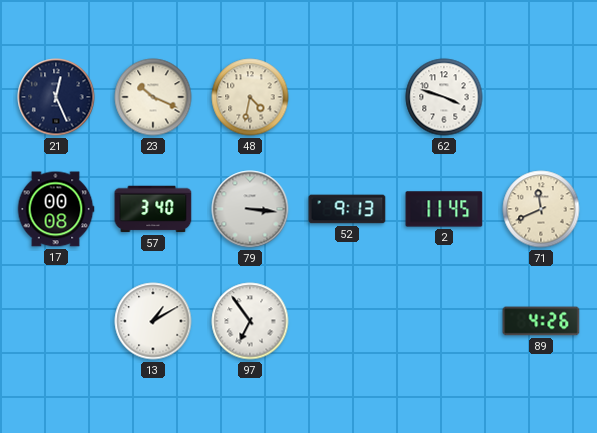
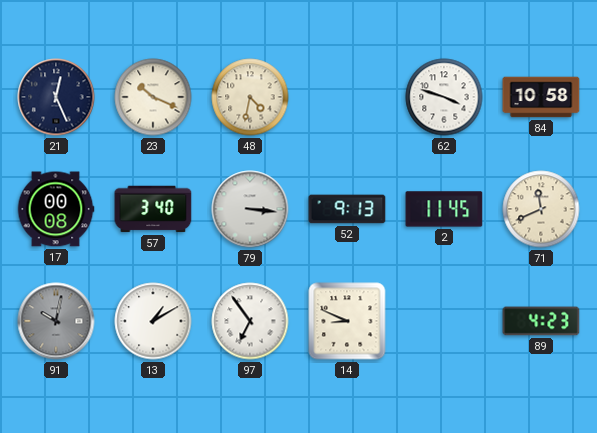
84: none -> 10:58 (541, 97)
91: none -> 10:02 (56, 321)
14: none -> 8:49 (347, 321)
89: 4:26 -> 4:23 (541, 321)
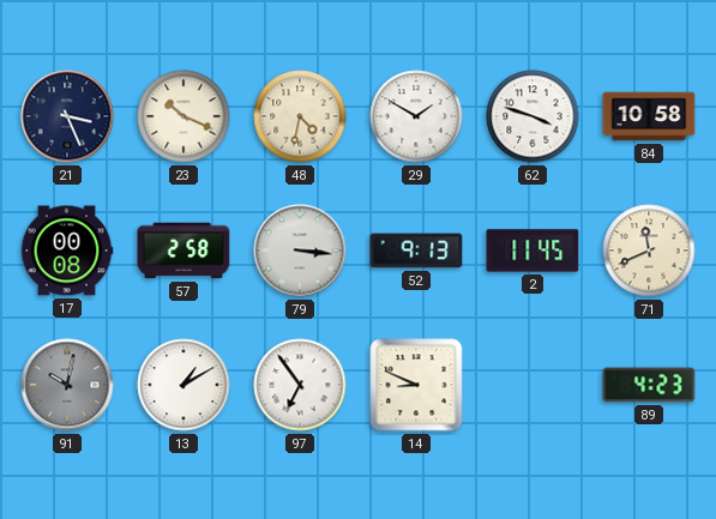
21: 12:26 -> 3:26 (67, 116)
29: none -> 1:50 (416, 116)
57: 3:40 -> 2:58 (183, 251)
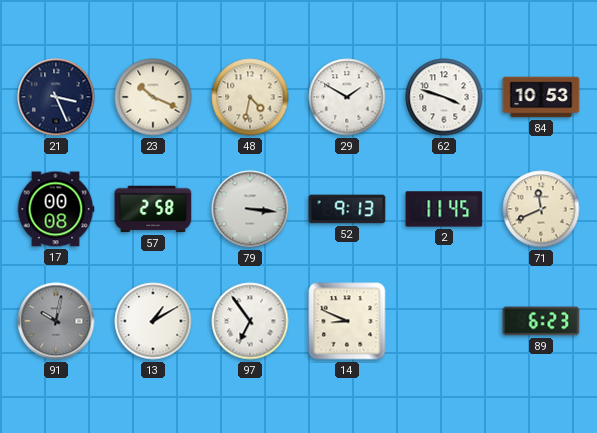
84: 10:58 -> 10:53 (541, 97)
89: 4:23 -> 6:23 (541, 321)
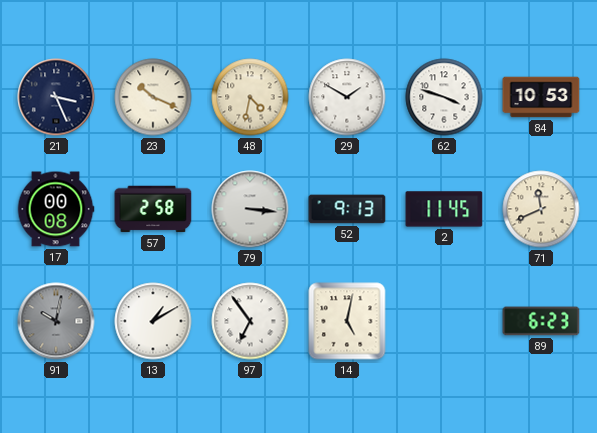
14: 8:49 -> 5:02 (347, 321)
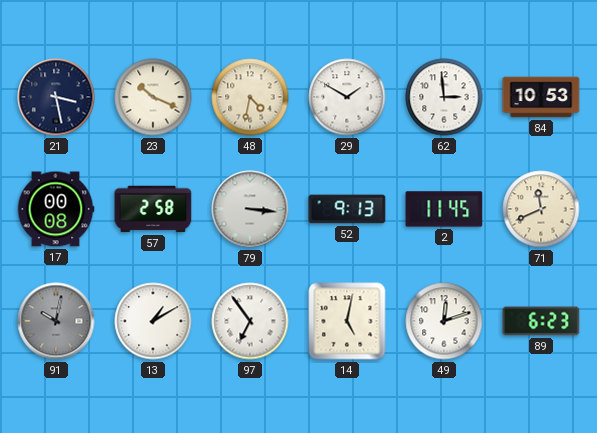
21: 3:26 -> 3:28 (56, 97)
62: 3:48 -> 2:59 (444, 97)
49: none -> 12:12 (444, 321)
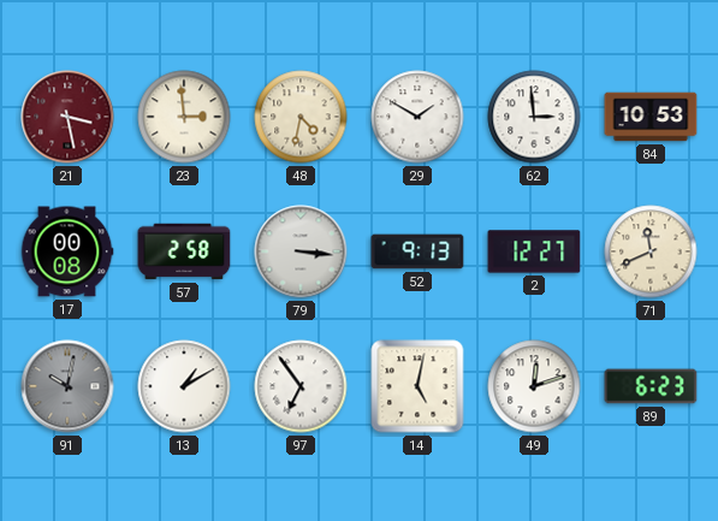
21 dial: navy -> burgundy (67, 117)
23: 10:19 -> 2:59 (184, 117)
2: 11:45 -> 12:27 (534, 251)
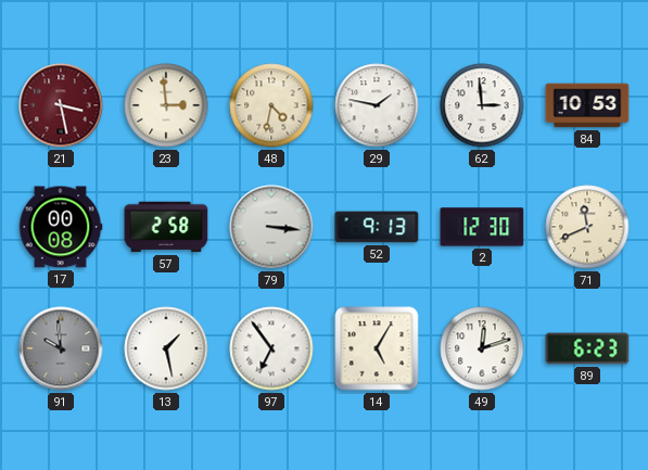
29: 1:50 -> 1:47 (377, 105)
2: 12:27 -> 12:30 (482, 227)
91: 10:02 -> 9:59 (61, 348)
13: 1:10 -> 1:28 (166, 348)
14: 5:02 -> 5:05 (377, 348)
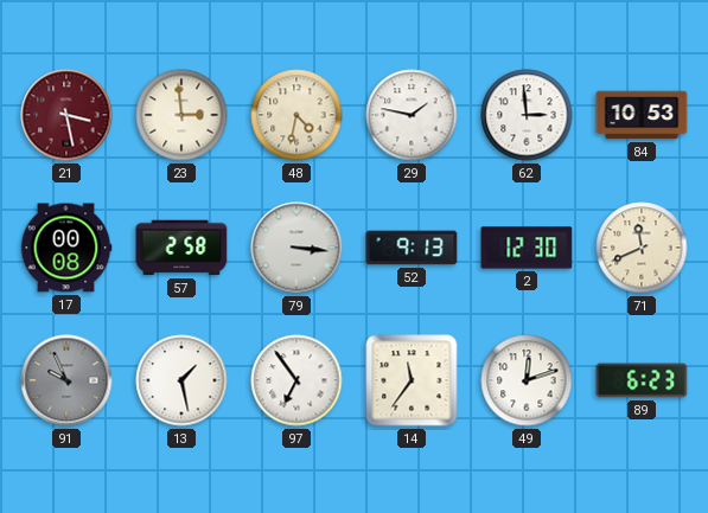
91: 9:59 -> 9:56 (66, 380)
14: 5:05 -> 11:36 (412, 380)
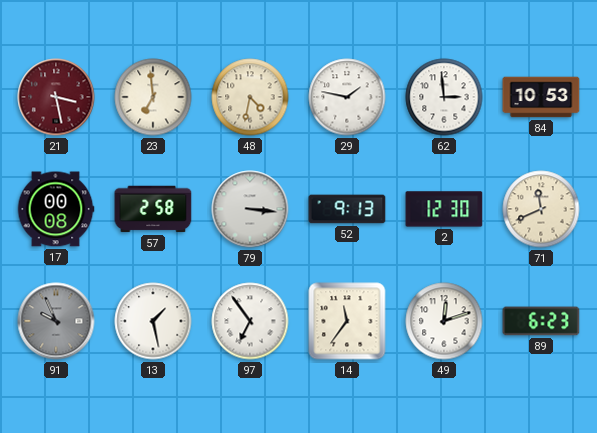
23: 2:59 -> 6:59 (153, 97)
